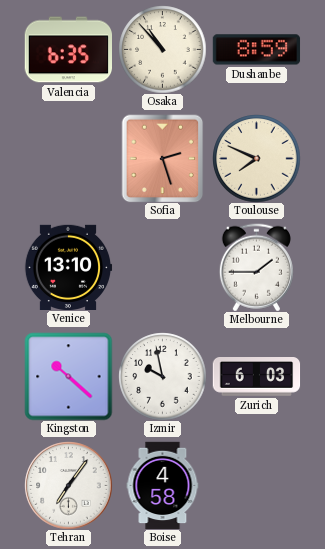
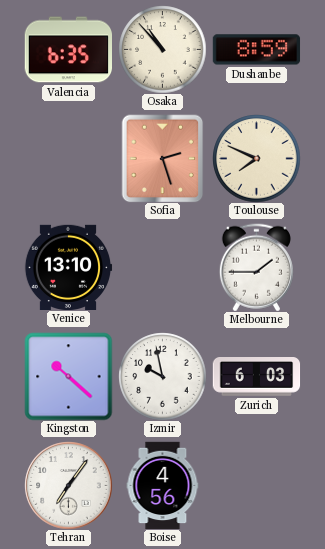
Boise: 4:58 -> 4:56 (163, 485)
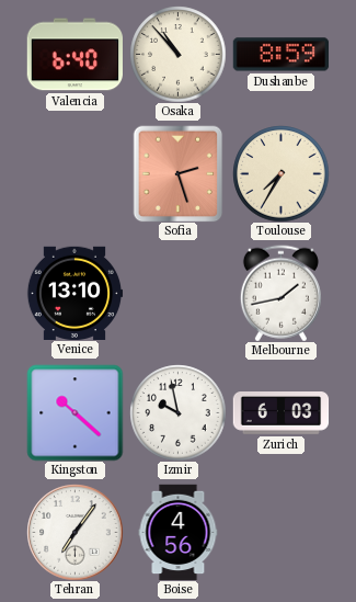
Valencia: 6:35 -> 6:40 (74, 55)
Toulouse: 7:49 -> 7:35 (280, 173)
Melbourne: 1:45 -> 1:43 (280, 293)
